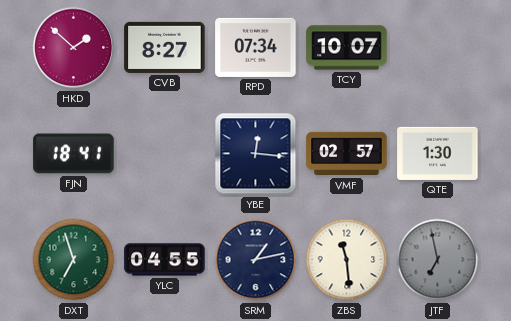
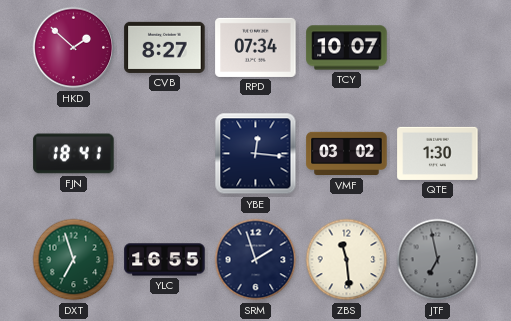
VMF: 02:57 -> 03:02 (347, 154)
YLC: 04:55 -> 16:55 (165, 260)
SRM: 1:13 -> 1:57 (256, 260)
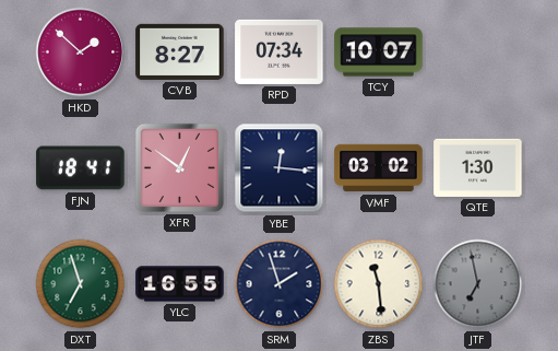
XFR: none -> 12:51 (179, 167)
